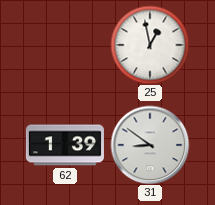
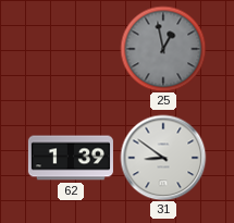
25 dial: white -> grey (163, 49)
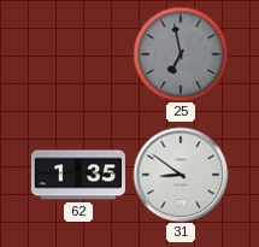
25: 12:58 -> 6:58 (181, 54)
62: 1:39 -> 1:35 (78, 175)
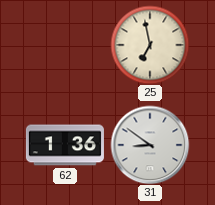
25 dial: grey -> cream (150, 45)
62: 1:35 -> 1:36 (65, 145)
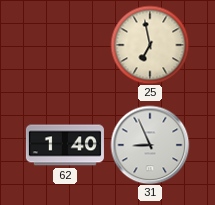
62: 1:36 -> 1:40 (65, 145)
31: 8:51 -> 8:56 (150, 145)
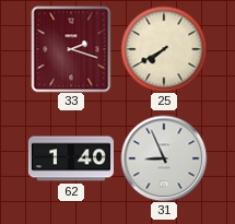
33: none -> 2:18 (71, 49)
25: 6:58 -> 7:40 (164, 49)
